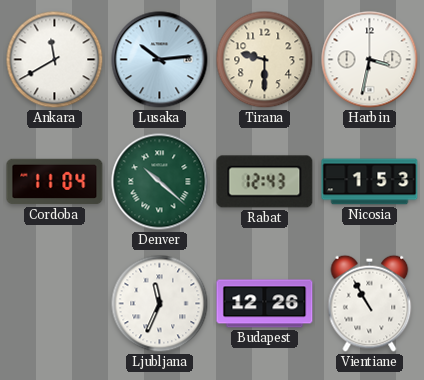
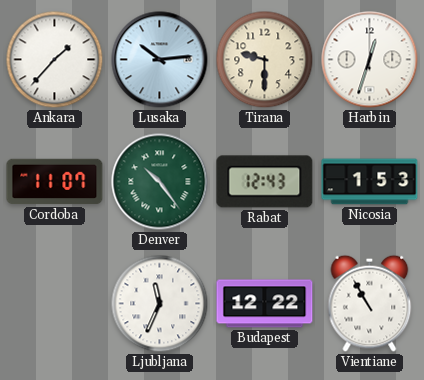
Ankara: 11:40 -> 1:37 (55, 60)
Harbin: 3:32 -> 12:33 (370, 60)
Cordoba: 11:04 -> 11:07 (55, 182)
Denver: 10:22 -> 10:24 (160, 182)
Budapest: 12:26 -> 12:22 (265, 304)
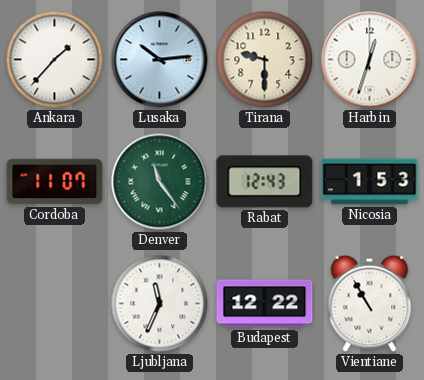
Denver: 10:24 -> 11:24 (160, 182)
